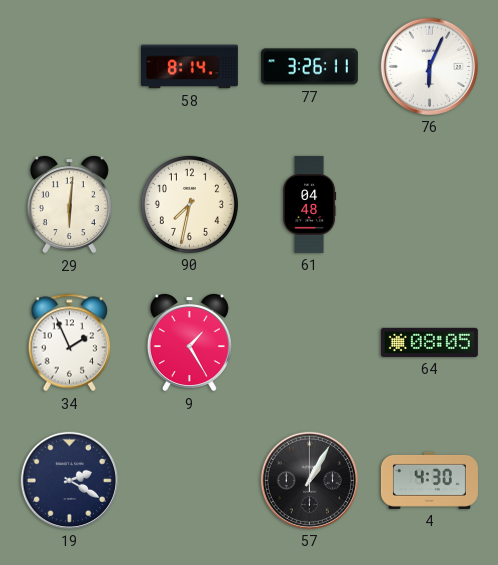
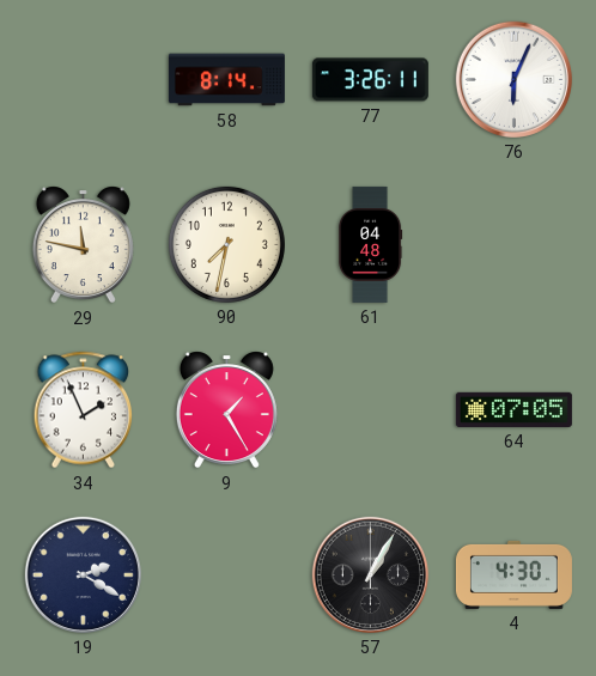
29: 6:01 -> 11:47 (83, 245)
64: 08:05 -> 07:05 (513, 409)
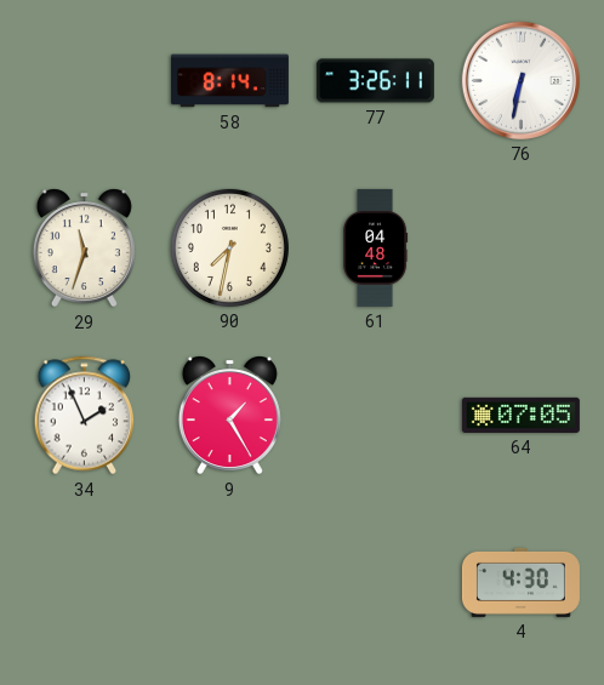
76: 6:04 -> 6:32 (520, 80)
29: 11:47 -> 11:33 (84, 249)
19: 2:20 -> none (83, 574)
57: 1:05 -> none (370, 574)
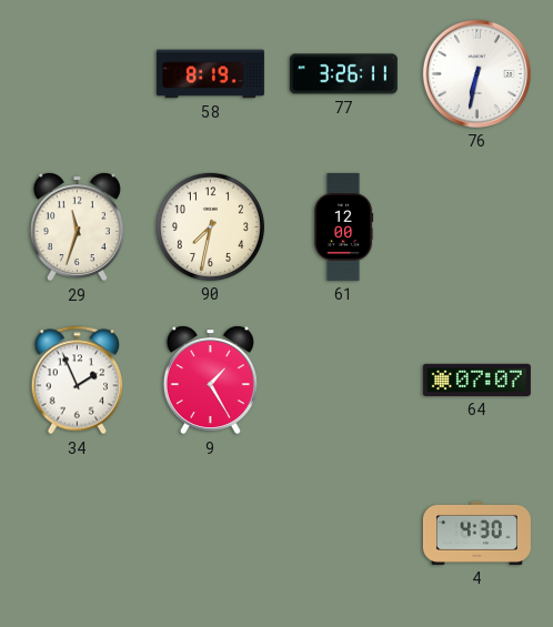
58: 8:14 -> 8:19 (210, 74)
61: 04:48 -> 12:00 (344, 226)
64: 07:05 -> 07:07 (476, 380)
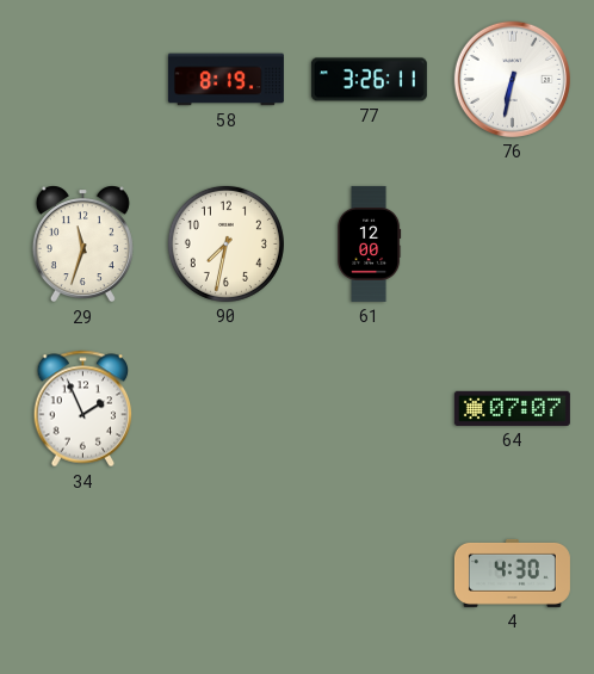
9: 1:25 -> none (210, 381)
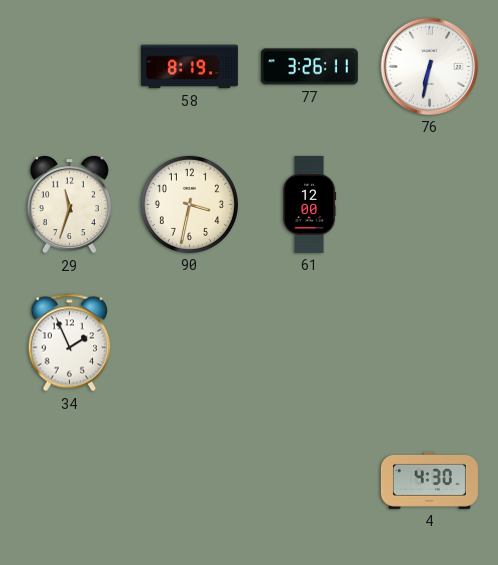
90: 7:32 -> 3:32 (189, 204)
64: 07:07 -> none (512, 408)
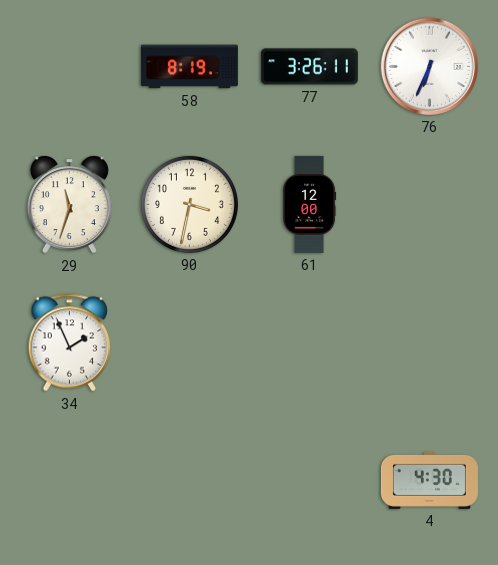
76: 6:32 -> 6:34 (429, 66)
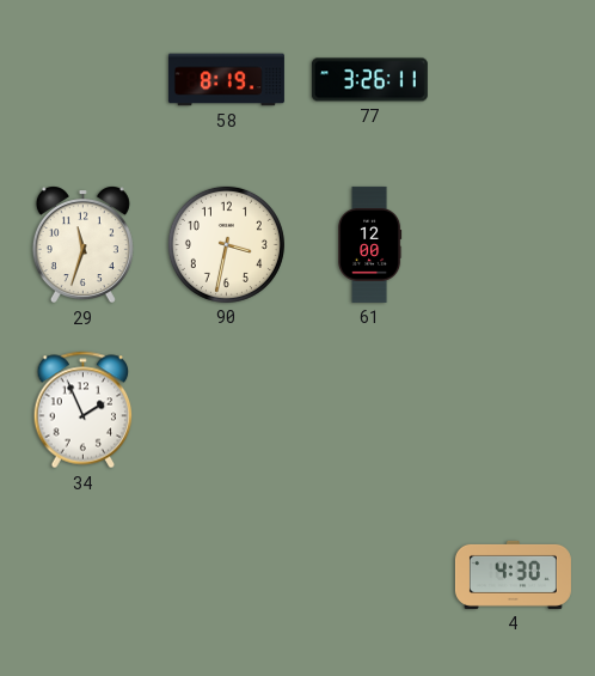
76: 6:34 -> none (429, 66)
